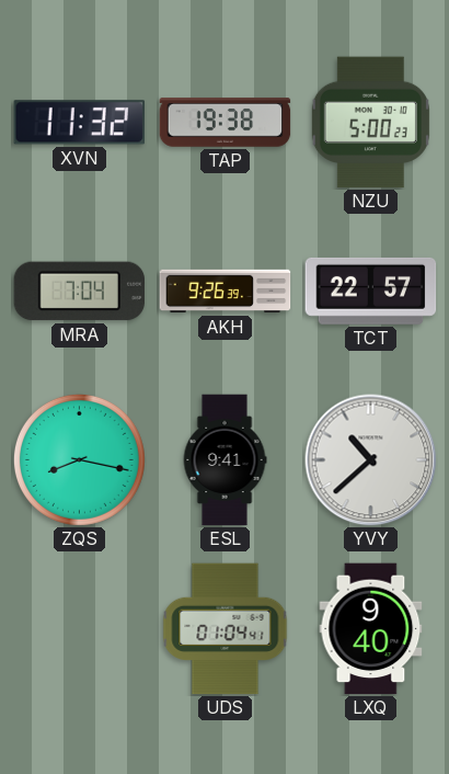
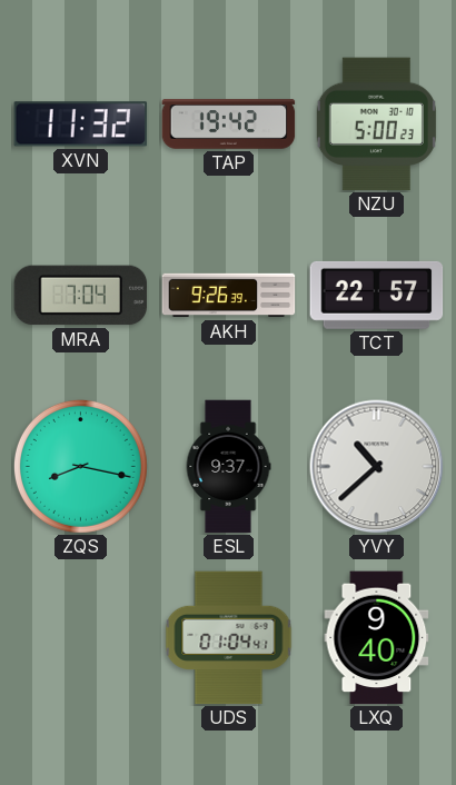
TAP: 19:38 -> 19:42 (229, 125)
ESL: 9:41 -> 9:37 (228, 467)
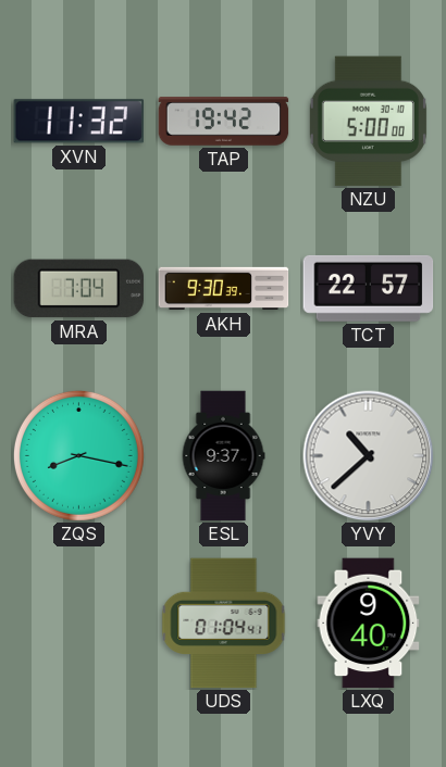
NZU: 5:00:23 -> 5:00:00 (368, 122)
AKH: 9:26 -> 9:30 (224, 289)
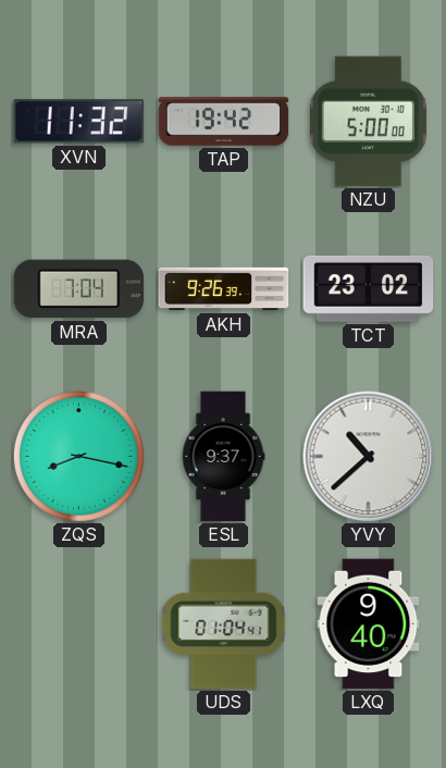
AKH: 9:30 -> 9:26 (224, 289)
TCT: 22:57 -> 23:02 (369, 288)
